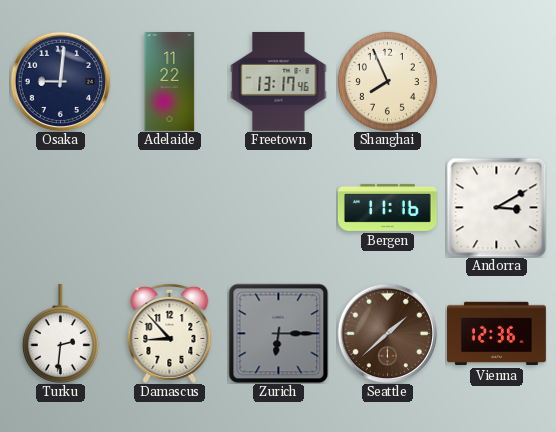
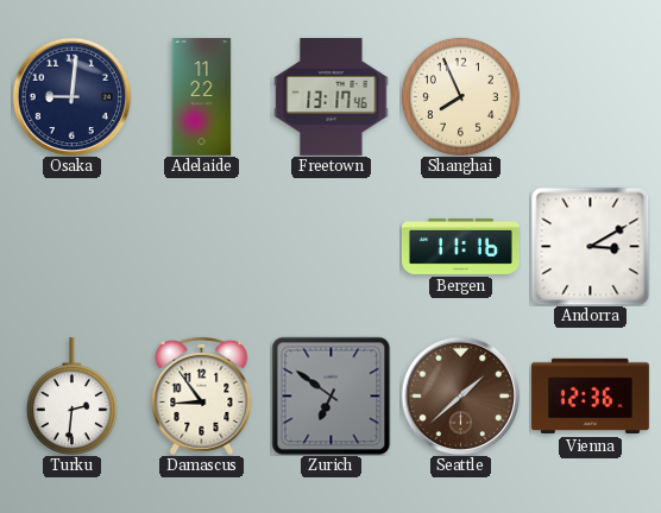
Damascus: 8:53 -> 8:54 (202, 395)
Zurich: 6:15 -> 6:51 (330, 395)
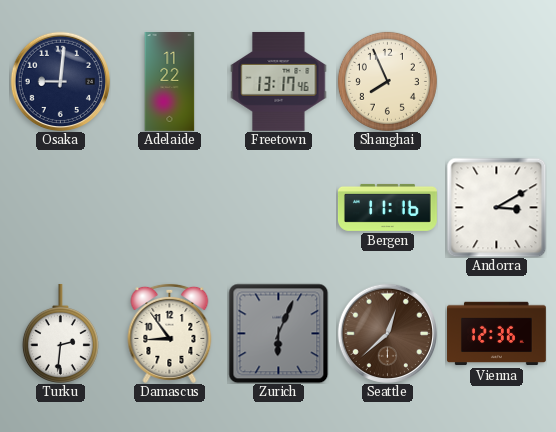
Zurich: 6:51 -> 6:04 (278, 333)
Seattle: 1:38 -> 12:38 (387, 333)
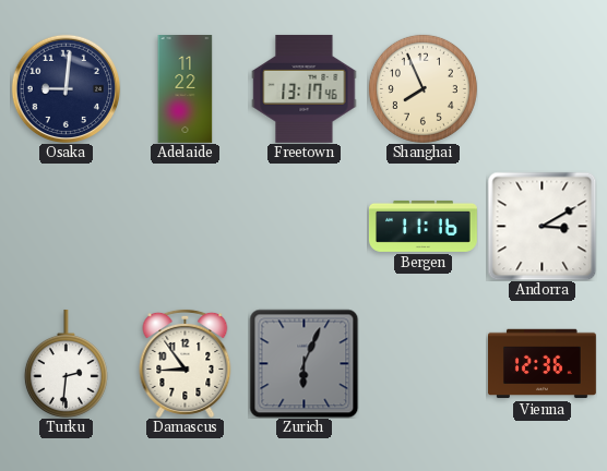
Seattle: 12:38 -> none (387, 333)
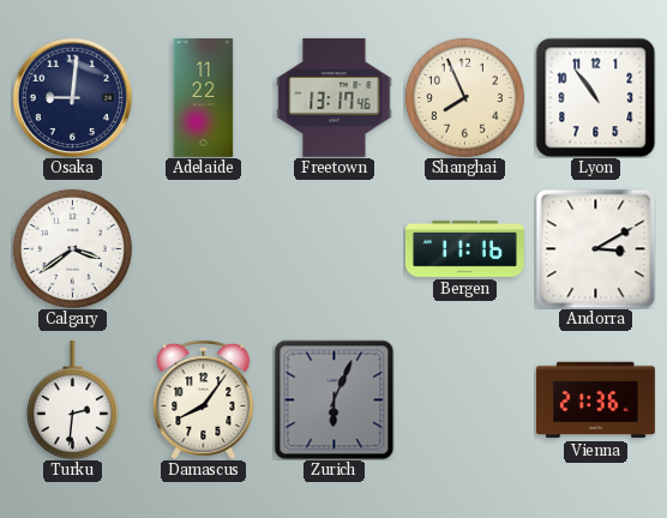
Lyon: none -> 10:54 (595, 97)
Calgary: none -> 3:39 (72, 248)
Damascus: 8:54 -> 8:06 (204, 399)
Vienna: 12:36 -> 21:36 (596, 400)
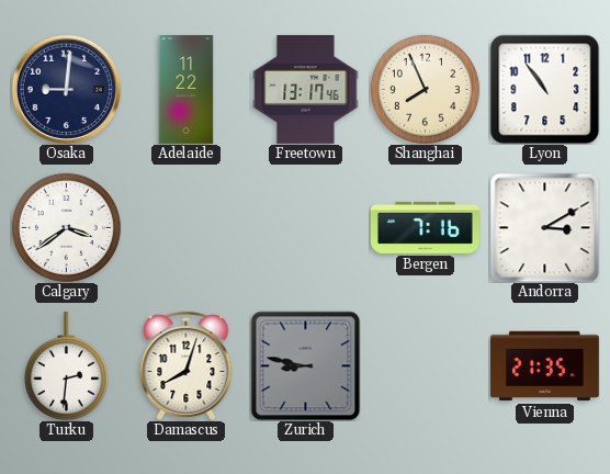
Bergen: 11:16 -> 7:16 (425, 227)
Damascus: 8:06 -> 8:03 (187, 365)
Zurich: 6:04 -> 8:47 (305, 365)
Vienna: 21:36 -> 21:35 (545, 366)
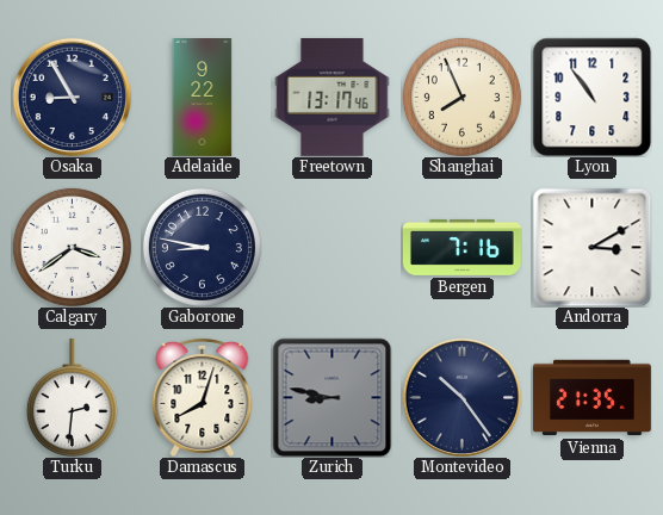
Osaka: 9:01 -> 8:55 (72, 97)
Adelaide: 11:22 -> 9:22 (203, 98)
Gaborone: none -> 8:47 (202, 247)
Montevideo: none -> 10:24 (461, 397)
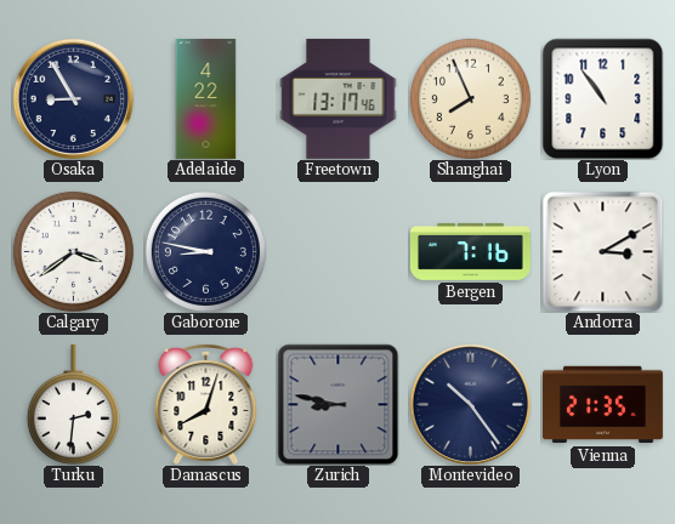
Adelaide: 9:22 -> 4:22 (206, 99)
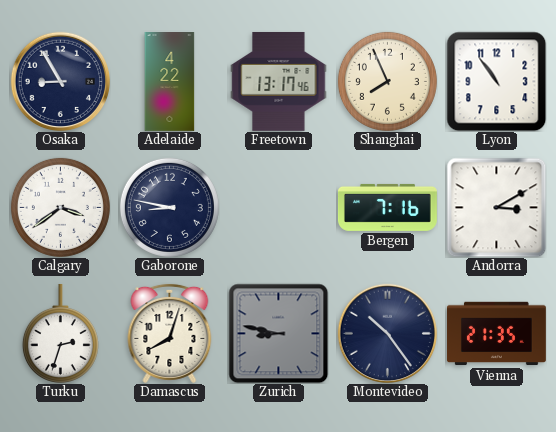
Turku: 2:31 -> 2:33 (60, 333)
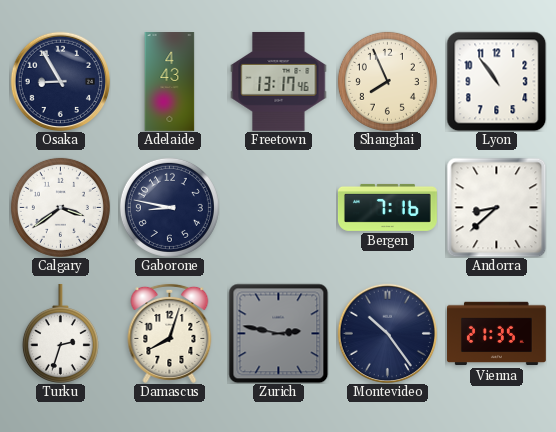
Adelaide: 4:22 -> 4:43 (170, 82)
Andorra: 3:10 -> 8:38 (496, 207)
Zurich: 8:47 -> 2:47 (278, 333)
